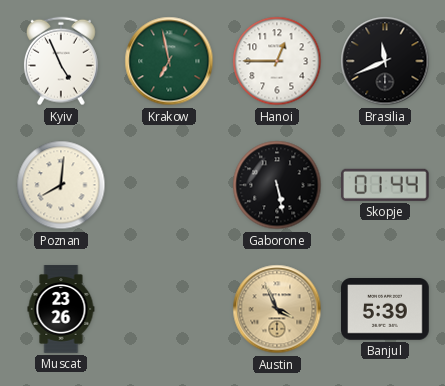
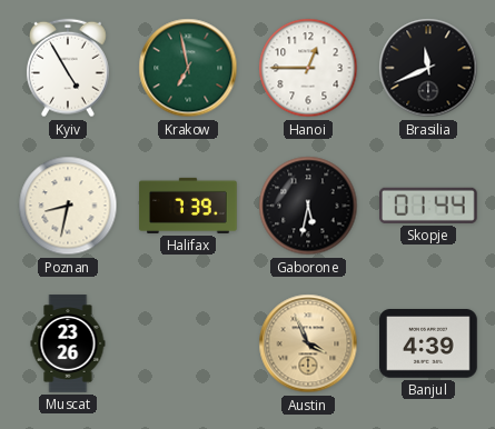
Kyiv: 4:56 -> 4:55 (68, 68)
Poznan: 8:01 -> 8:32 (68, 206)
Halifax: none -> 7:39 (188, 206)
Gaborone: 5:28 -> 5:32 (308, 206)
Banjul: 5:39 -> 4:39 (429, 345)
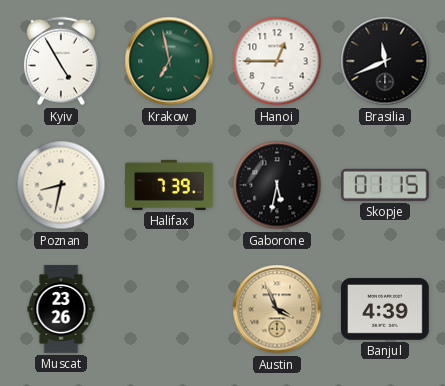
Skopje: 01:44 -> 01:15 (385, 185)
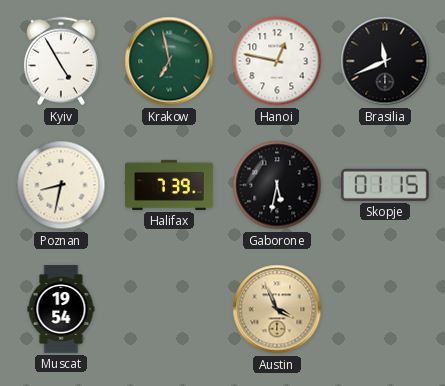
Hanoi: 12:45 -> 12:47 (277, 61)
Muscat: 23:26 -> 19:54 (61, 309)
Banjul: 4:39 -> none (386, 310)
